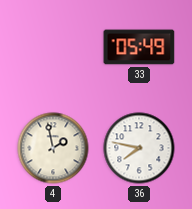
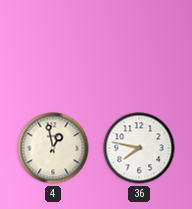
33: 05:49 -> none (139, 47)
4: 1:58 -> 12:58 (53, 148)
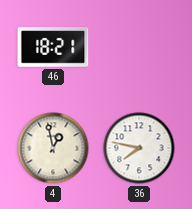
46: none -> 18:21 (53, 47)
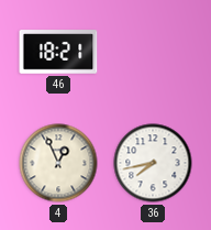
4: 12:58 -> 12:56 (58, 163)
36: 7:47 -> 7:43 (153, 163)
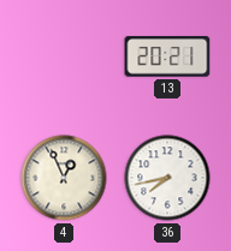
46: 18:21 -> none (58, 52)
13: none -> 20:21 (167, 56)
